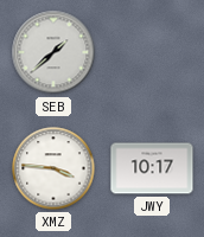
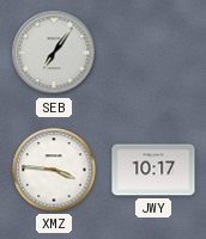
SEB: 1:38 -> 7:06 (54, 53)
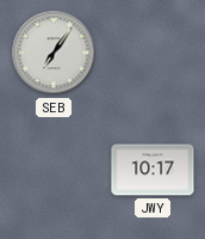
XMZ: 3:46 -> none (54, 170)
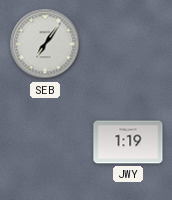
JWY: 10:17 -> 1:19 (128, 142)
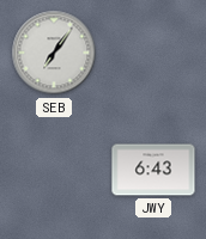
JWY: 1:19 -> 6:43 (153, 170)
